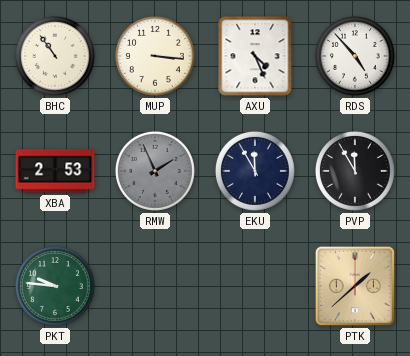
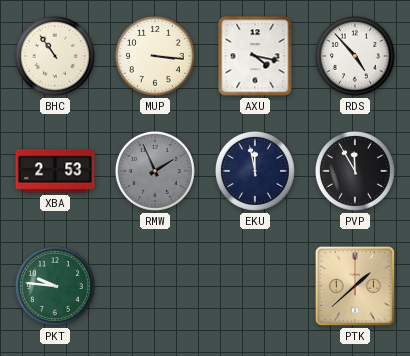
AXU: 4:26 -> 4:17 (255, 56)
EKU: 11:55 -> 11:58 (255, 171)
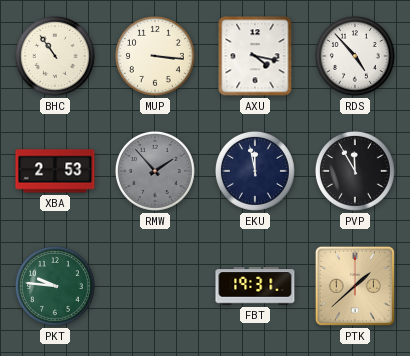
RMW: 1:56 -> 1:53 (155, 171)
FBT: none -> 19:31 (255, 286)
